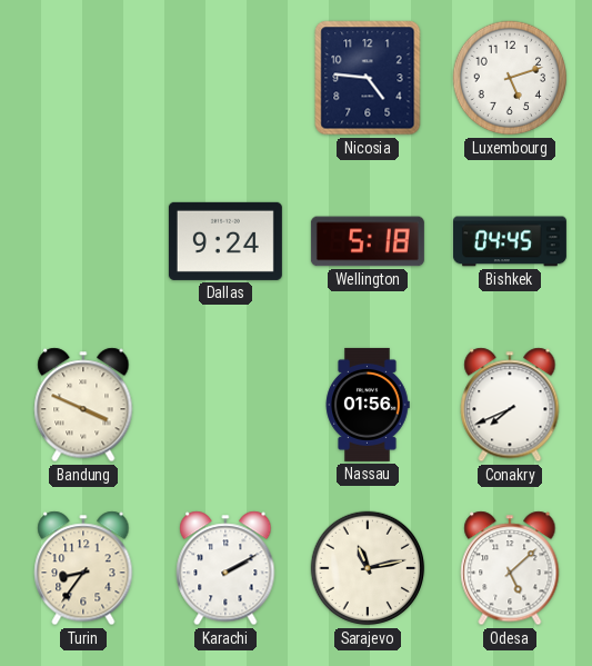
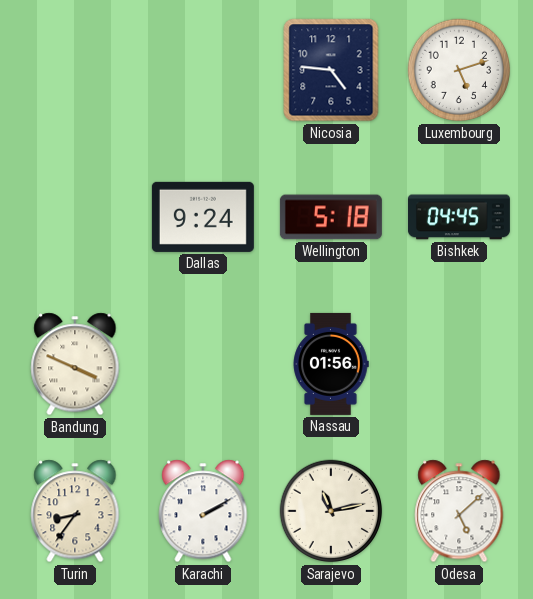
Conakry: 7:41 -> none (510, 405)
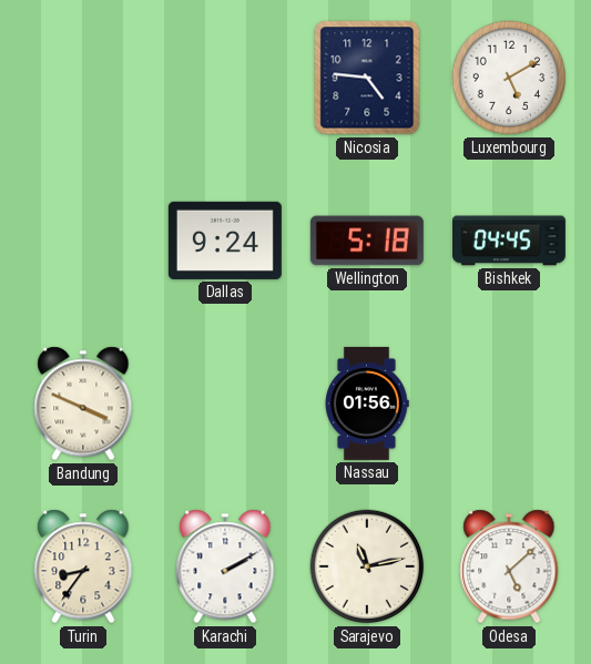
Luxembourg: 5:12 -> 5:10 (509, 78)
